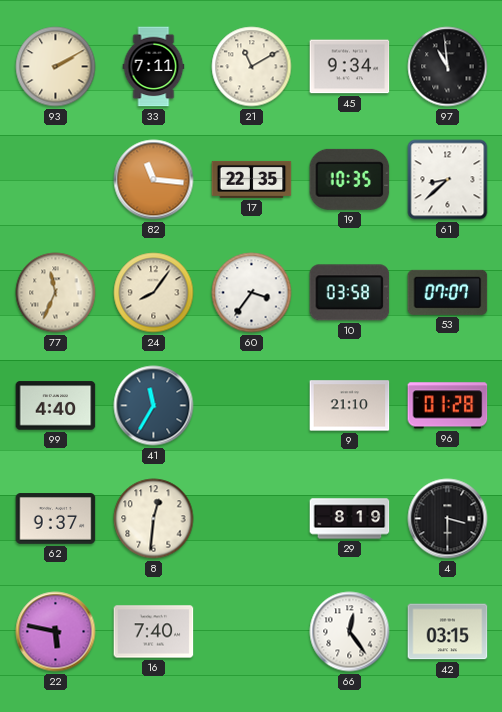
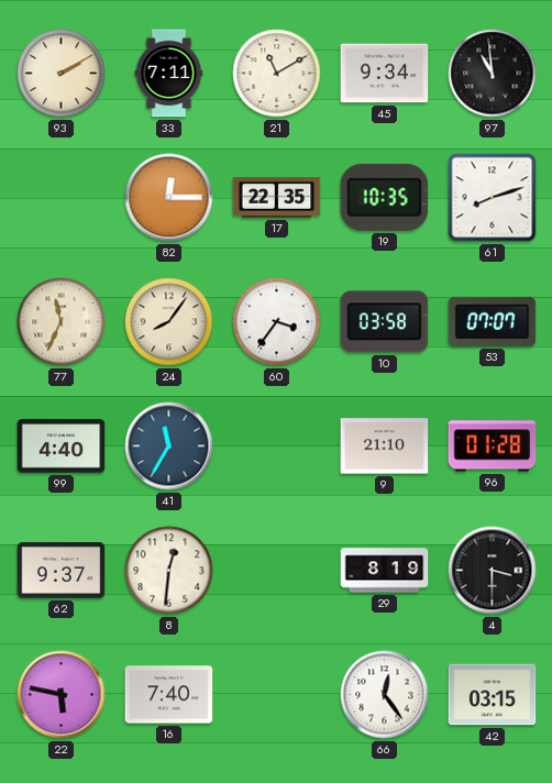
82: 11:16 -> 12:15 (169, 198)
61: 8:38 -> 8:12 (493, 198)
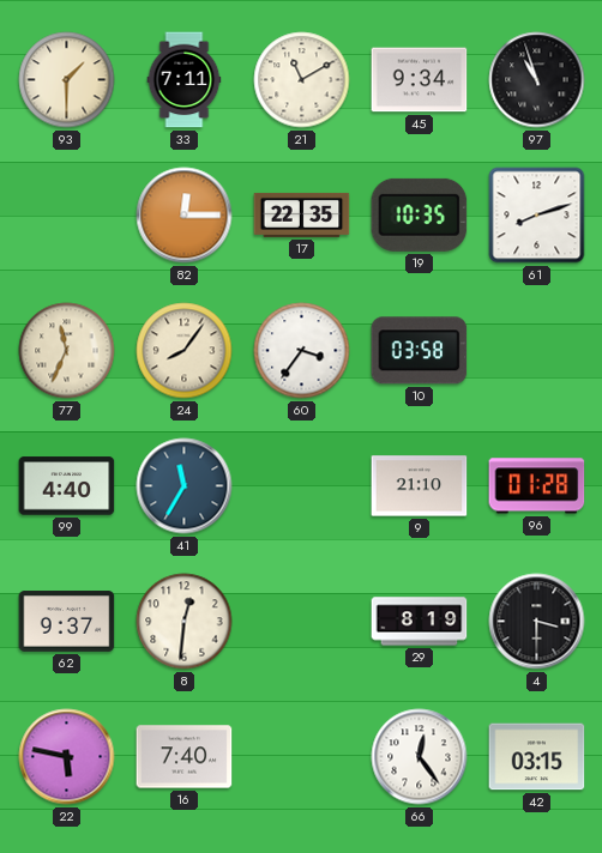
93: 2:10 -> 1:30 (67, 80)
97: 10:59 -> 10:57 (537, 80)
53: 07:07 -> none (493, 321)
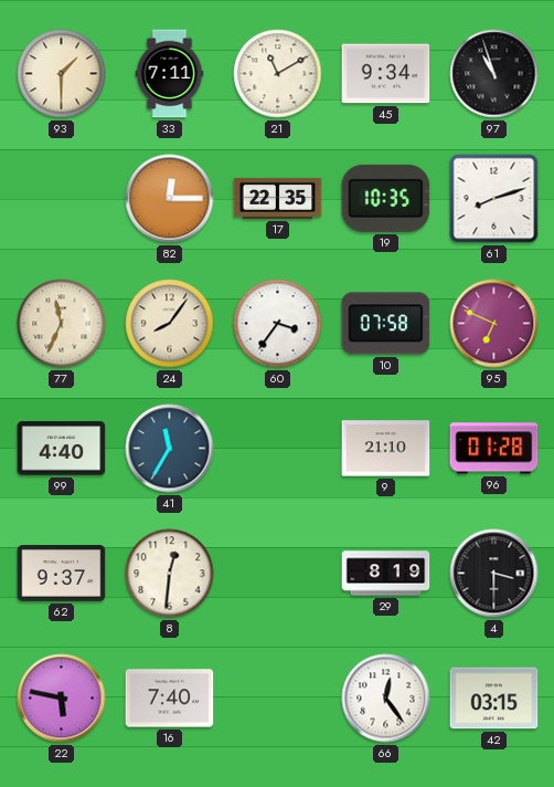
10: 03:58 -> 07:58 (386, 324)
95: none -> 6:49 (494, 324)
